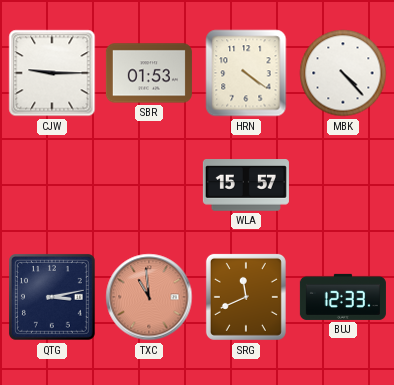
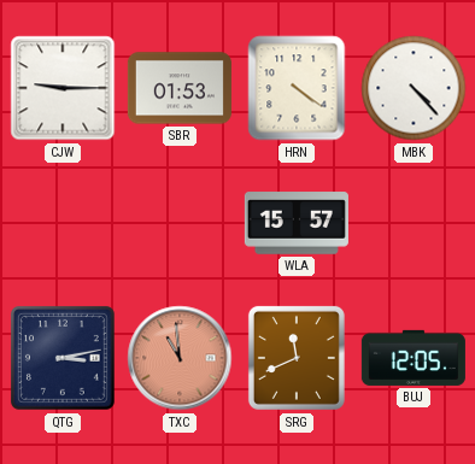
BUJ: 12:33 -> 12:05 (414, 358)
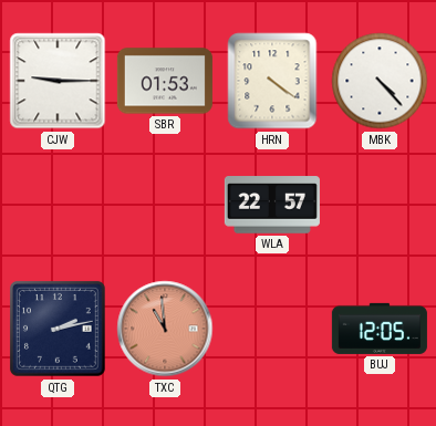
WLA: 15:57 -> 22:57 (272, 205)
QTG: 3:13 -> 2:13 (58, 329)
SRG: 11:41 -> none (297, 358)
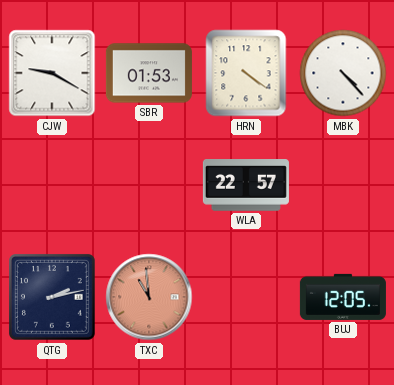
CJW: 9:15 -> 9:20 (52, 73)
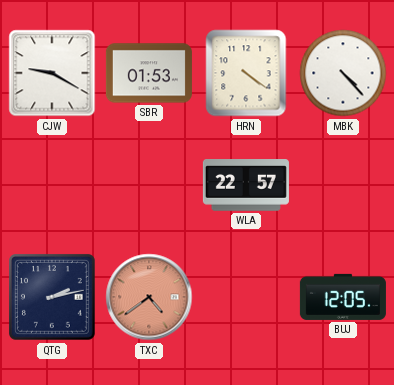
TXC: 10:59 -> 4:39 (149, 297)
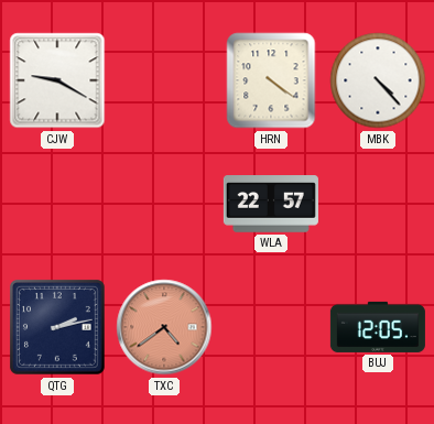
SBR: 01:53 -> none (149, 73)
